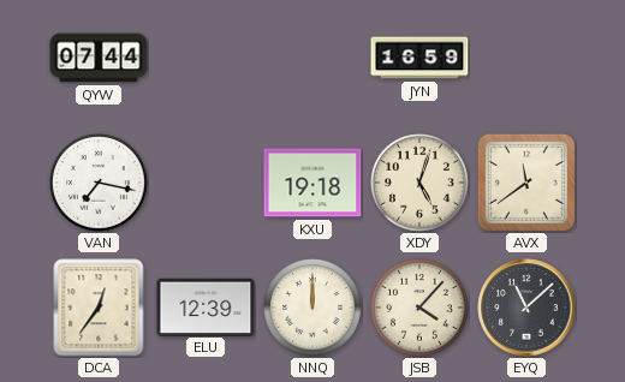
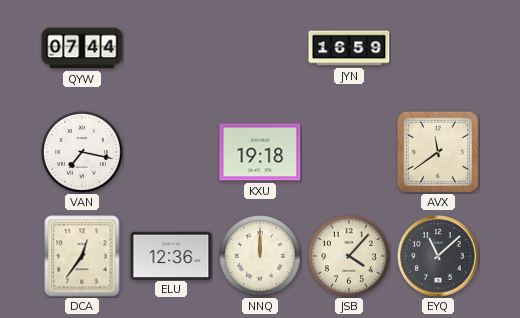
XDY: 5:03 -> none (419, 183)
ELU: 12:39 -> 12:36 (171, 255)
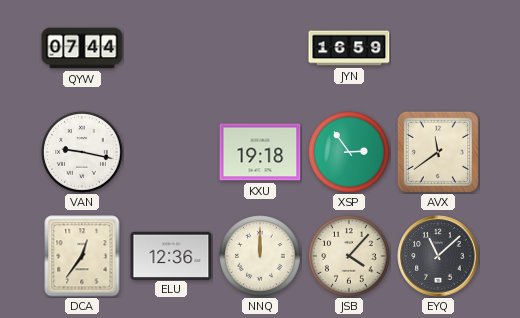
VAN: 7:17 -> 9:17 (82, 152)
XSP: none -> 2:54 (349, 152)
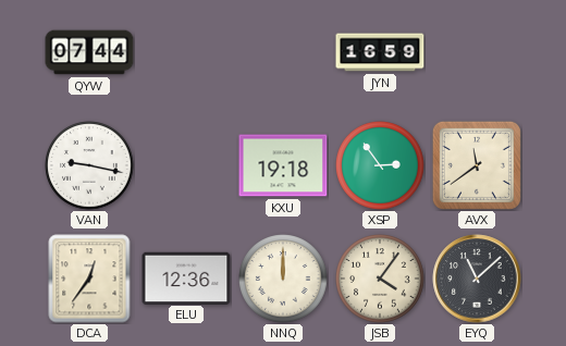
JSB: 4:07 -> 4:06 (380, 279)
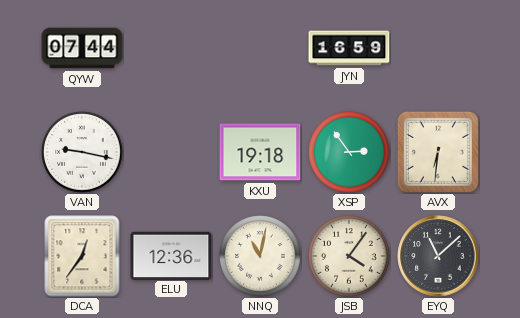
AVX: 11:39 -> 6:31 (438, 152)
NNQ: 12:00 -> 11:02 (260, 256)
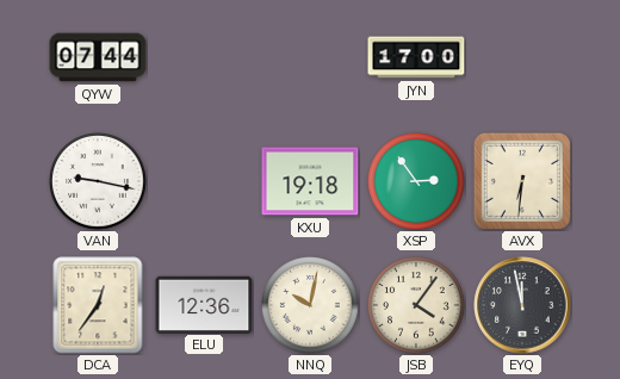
JYN: 16:59 -> 17:00 (416, 57)
NNQ: 11:02 -> 10:02 (310, 305)
EYQ: 11:08 -> 11:58 (522, 305)
